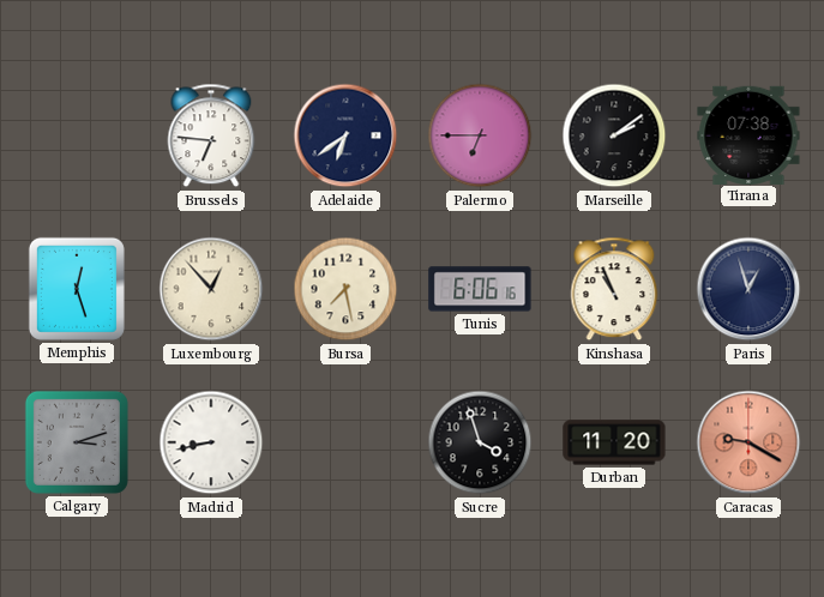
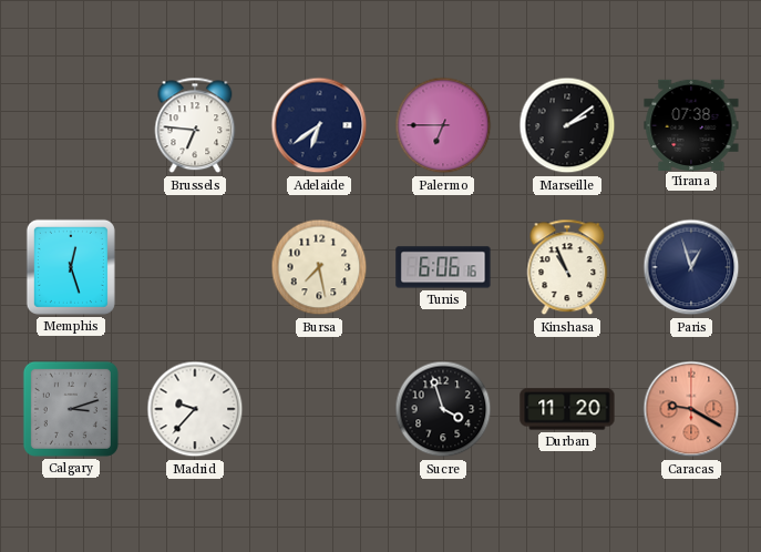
Luxembourg: 12:53 -> none (211, 289)
Madrid: 8:43 -> 9:37 (195, 409)
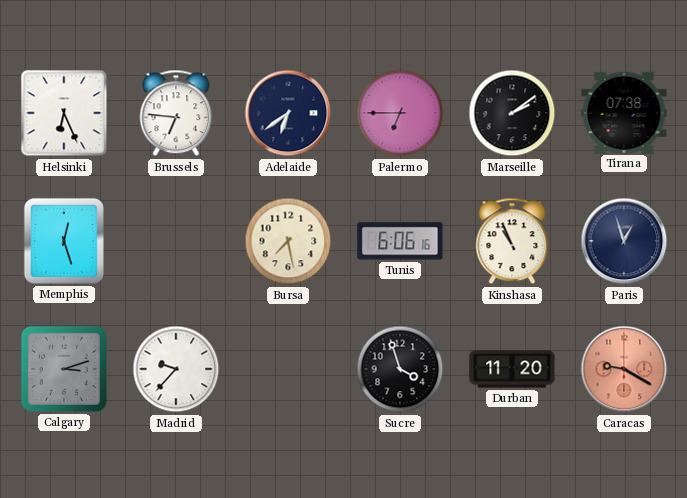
Helsinki: none -> 6:26 (64, 113)
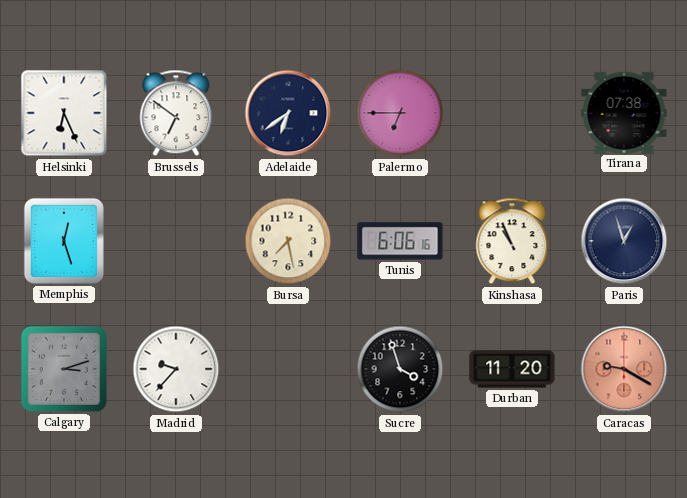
Brussels: 6:46 -> 6:51 (176, 113)
Marseille: 2:09 -> none (512, 113)
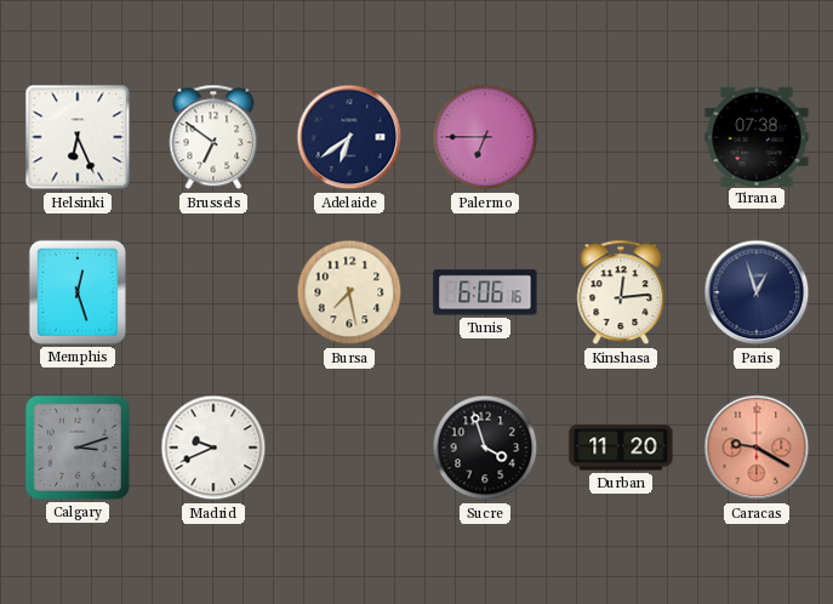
Kinshasa: 10:56 -> 12:14 (621, 292)
Madrid: 9:37 -> 9:41 (213, 448)
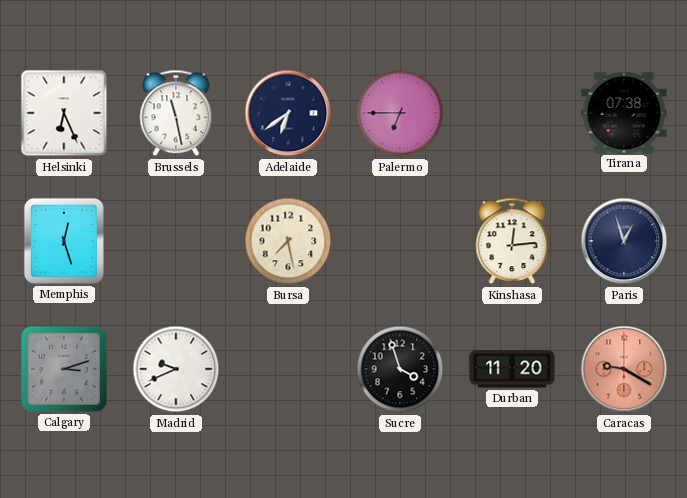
Brussels: 6:51 -> 11:28 (176, 113)
Tunis: 6:06 -> none (485, 292)
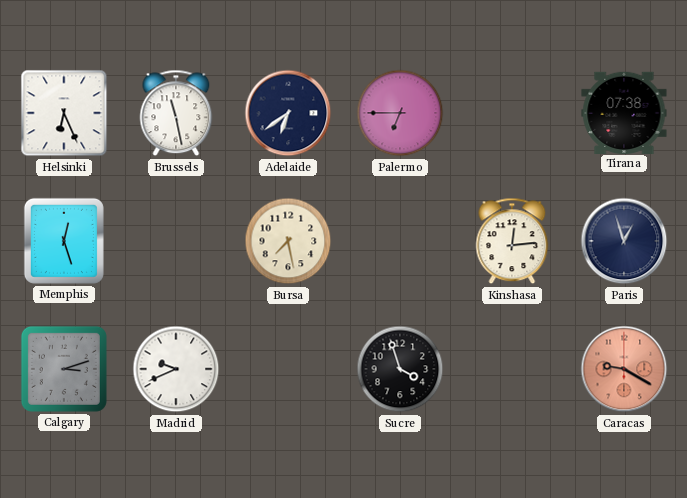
Durban: 11:20 -> none (512, 369)
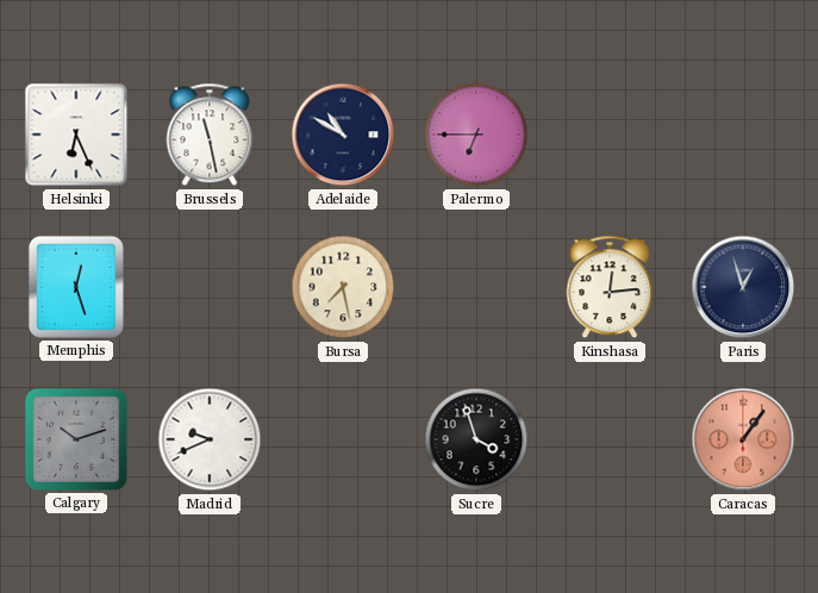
Adelaide: 6:39 -> 10:50 (343, 135)
Tirana: 07:38 -> none (624, 112)
Calgary: 3:12 -> 10:12 (76, 439)
Caracas: 9:20 -> 1:06 (743, 439)
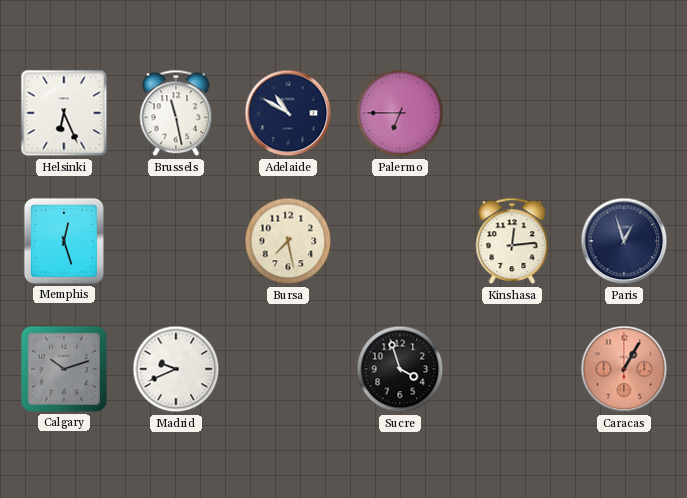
Caracas: 1:06 -> 1:05 (624, 369)
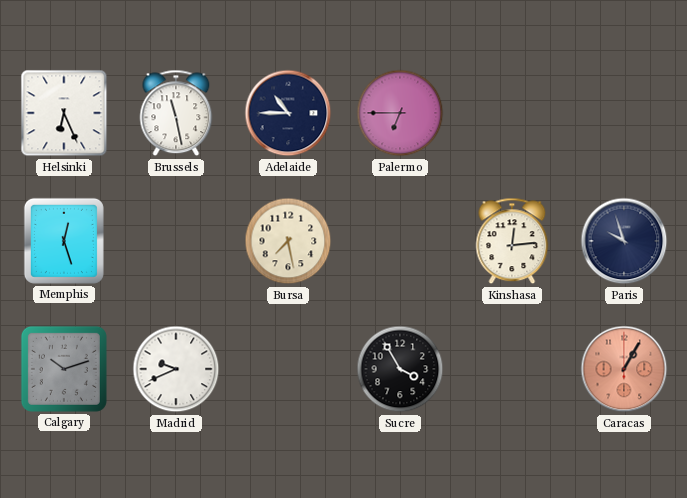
Adelaide: 10:50 -> 10:45 (288, 113)
Paris: 12:57 -> 9:57 (624, 241)
Sucre: 3:57 -> 3:55 (400, 369)
